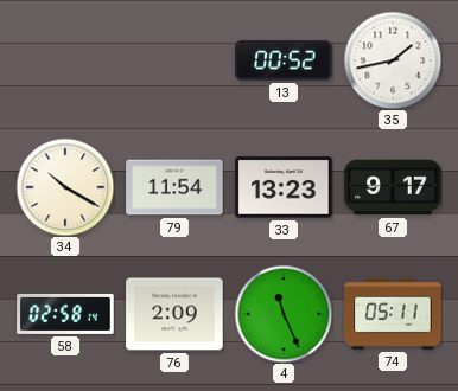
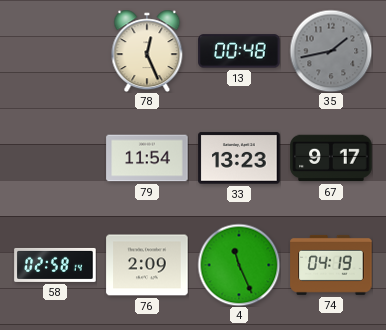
78: none -> 12:26 (147, 51)
13: 00:52 -> 00:48 (239, 51)
35 dial: white -> grey (331, 51)
34: 10:20 -> none (65, 187)
74: 05:11 -> 04:19 (331, 265)
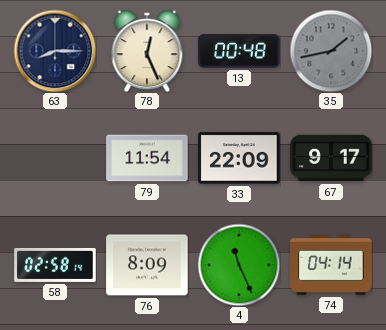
63: none -> 8:15 (55, 51)
33: 13:23 -> 22:09 (239, 158)
76: 2:09 -> 8:09 (147, 265)
74: 04:19 -> 04:14 (331, 265)
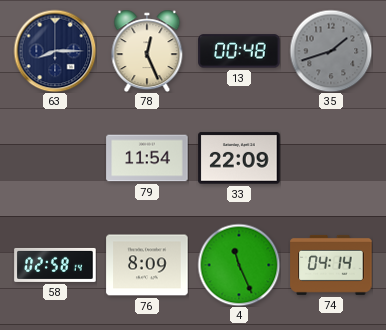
35: 1:43 -> 1:42 (331, 51)
67: 9:17 -> none (331, 158)
